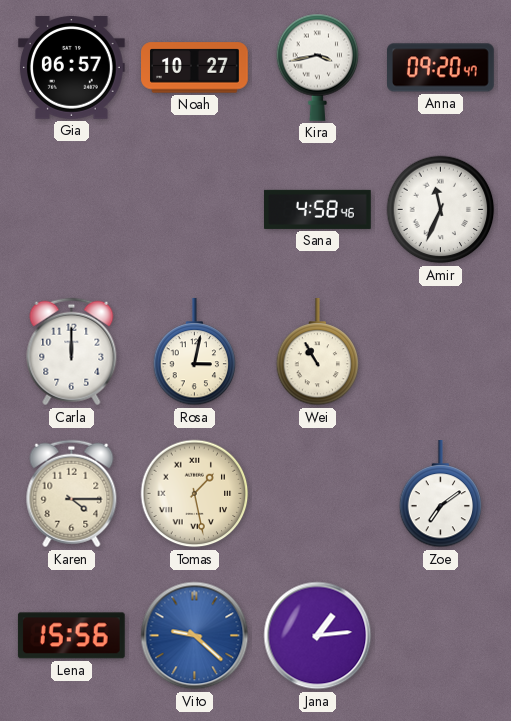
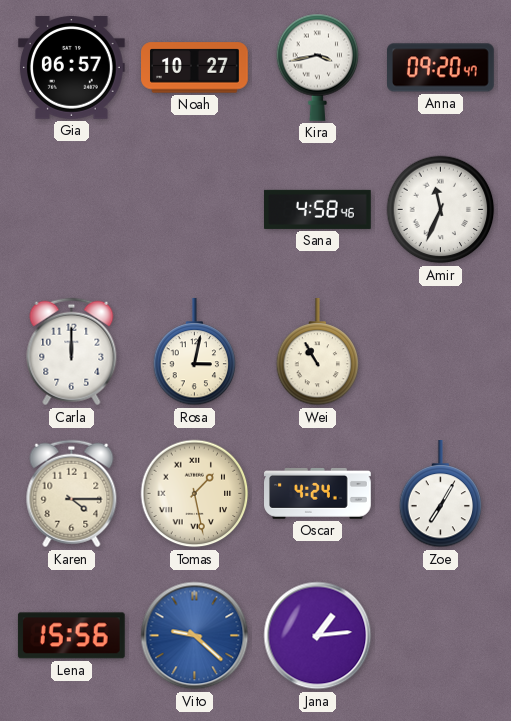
Oscar: none -> 4:24 (318, 493)
Zoe: 7:09 -> 7:05 (441, 495)
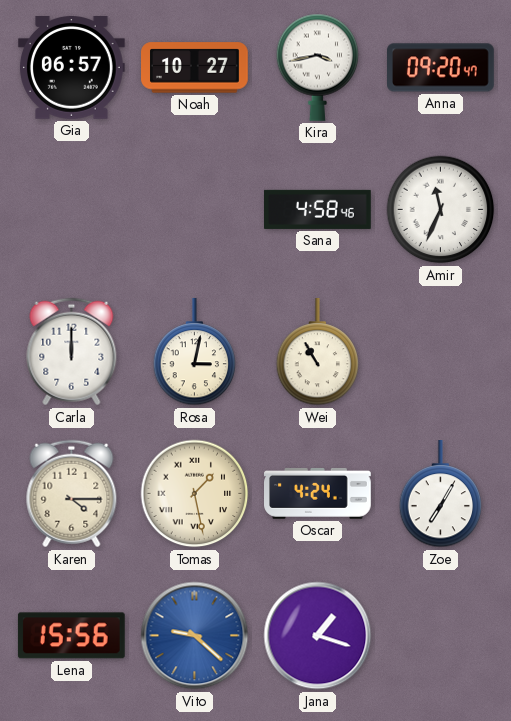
Jana: 1:14 -> 1:18 (318, 636)
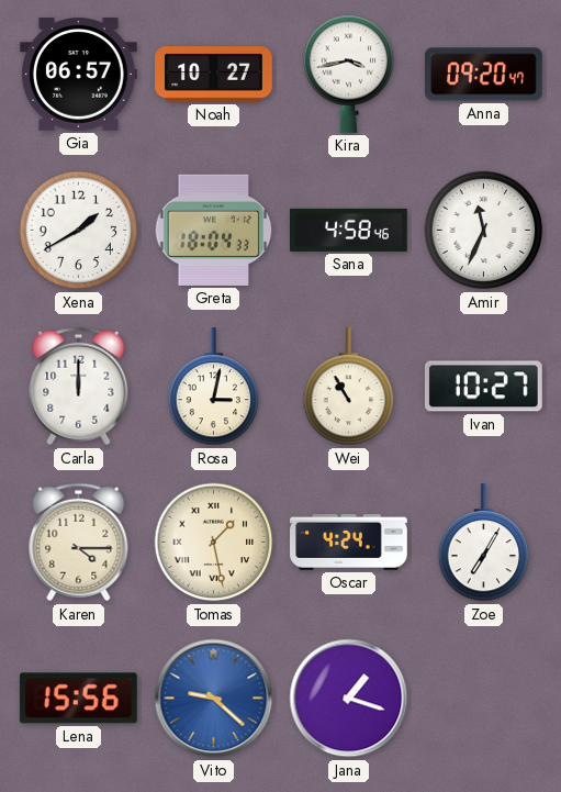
Xena: none -> 1:40 (79, 231)
Greta: none -> 18:04 (214, 230)
Ivan: none -> 10:27 (483, 387)
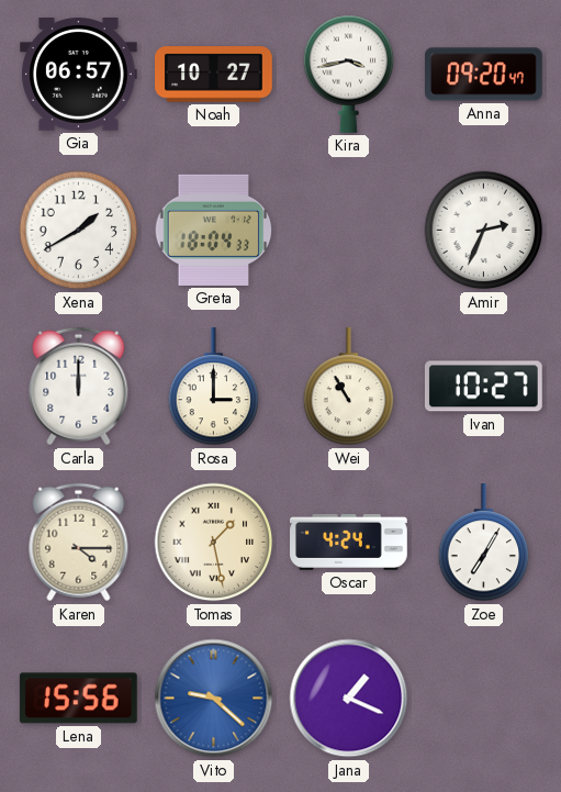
Sana: 4:58 -> none (349, 230)
Amir: 11:34 -> 2:34 (484, 231)
Rosa: 3:02 -> 3:00 (214, 388)
Jana: 1:18 -> 1:19 (349, 699)
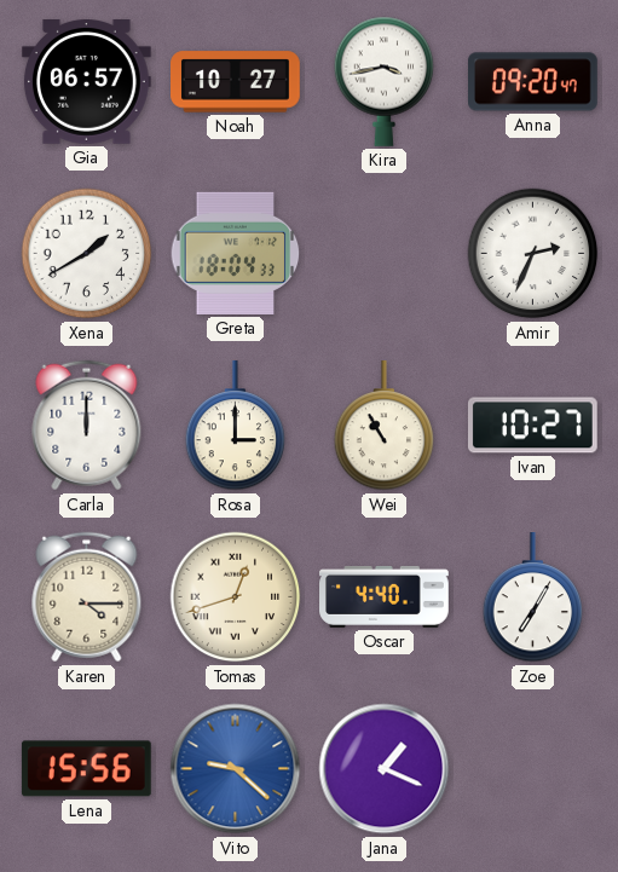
Tomas: 1:28 -> 12:42 (236, 597)
Oscar: 4:24 -> 4:40 (385, 596)
